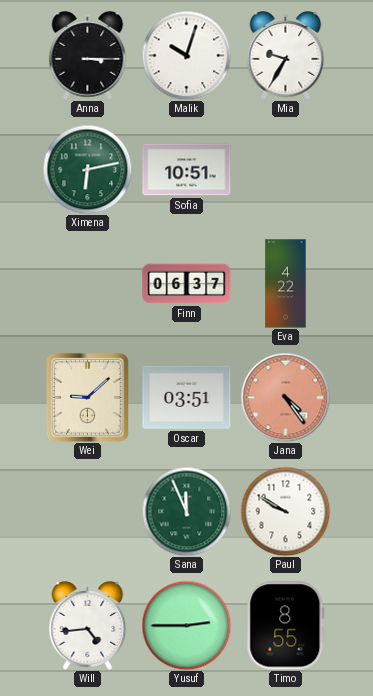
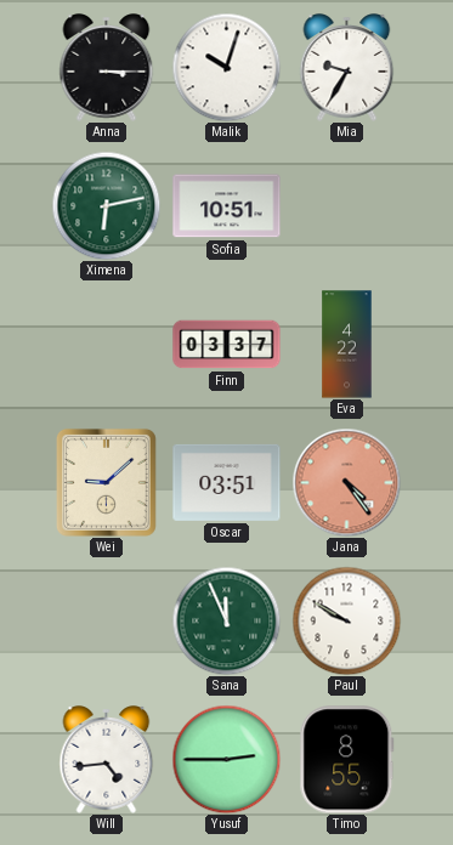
Finn: 06:37 -> 03:37 (227, 345)
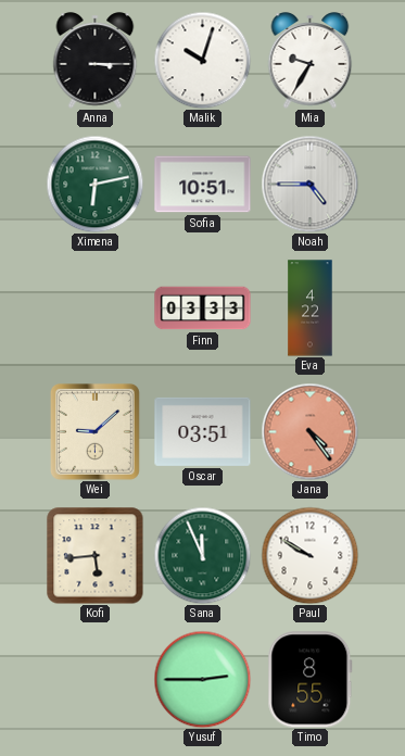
Noah: none -> 4:45 (309, 184)
Finn: 03:37 -> 03:33 (203, 308)
Kofi: none -> 5:44 (96, 556)
Will: 4:44 -> none (107, 760)
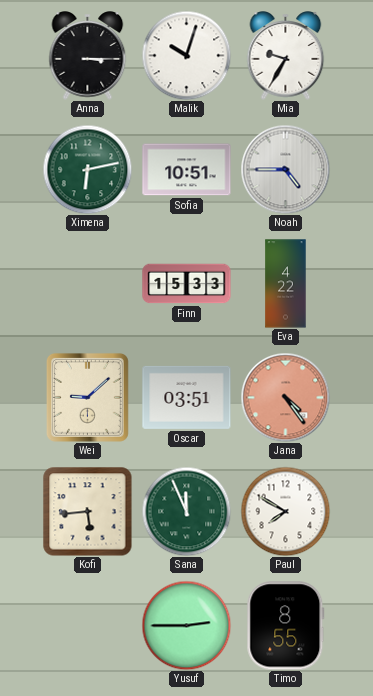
Finn: 03:33 -> 15:33 (187, 284)
Paul: 9:50 -> 7:50 (285, 511)
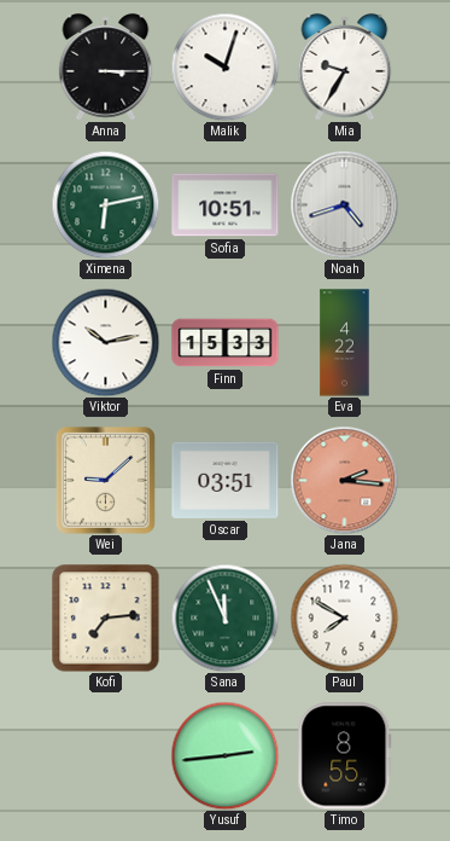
Noah: 4:45 -> 4:42 (344, 204)
Viktor: none -> 10:13 (105, 342)
Jana: 4:24 -> 2:16 (344, 480)
Kofi: 5:44 -> 7:14 (106, 619)
Yusuf: 2:45 -> 2:44 (224, 755)
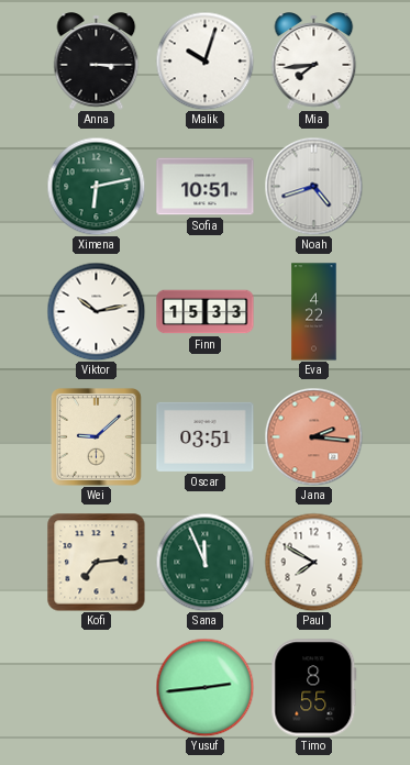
Mia: 9:35 -> 7:44 (314, 62)
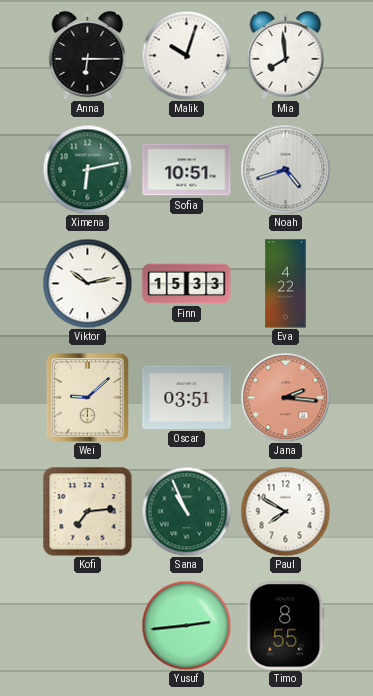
Anna: 3:15 -> 6:15 (88, 56)
Mia: 7:44 -> 7:59 (286, 56)
Sana: 11:56 -> 10:56 (186, 511)
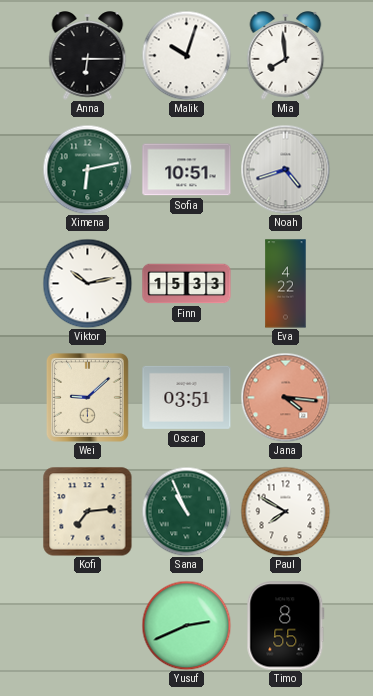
Jana: 2:16 -> 4:16 (285, 397)
Yusuf: 2:44 -> 2:41 (186, 625)
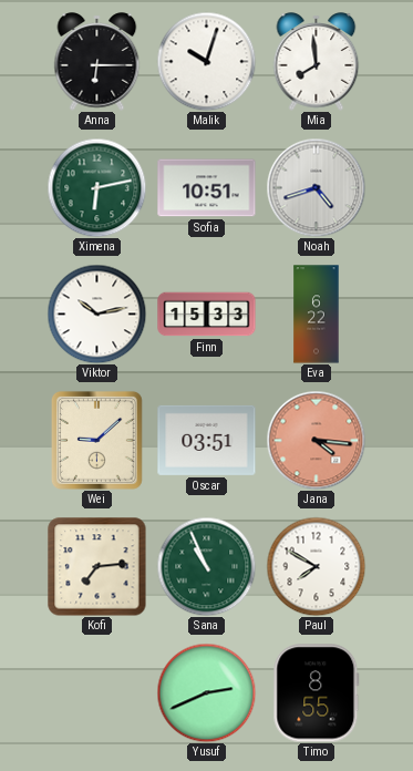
Eva: 4:22 -> 6:22 (317, 315)
